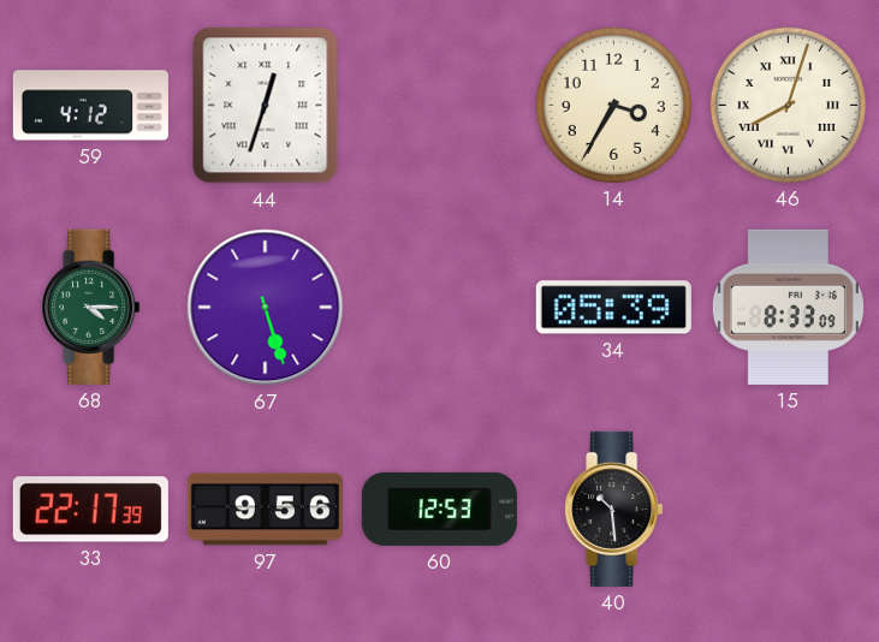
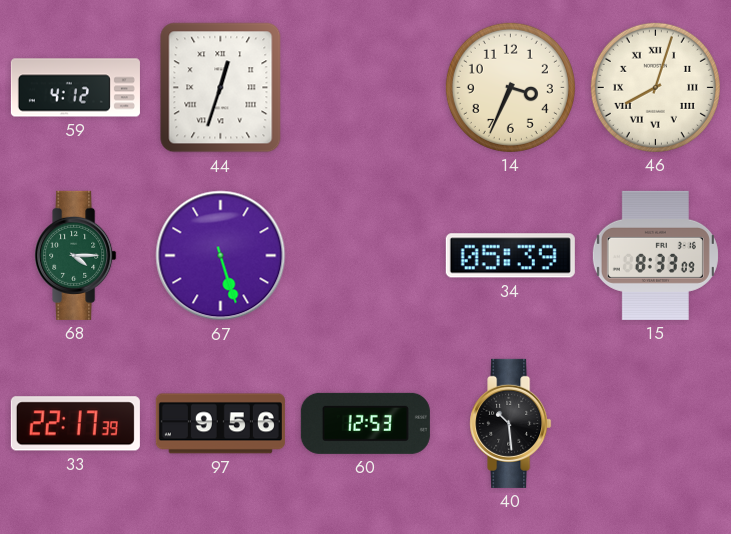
14: 3:35 -> 3:34 (510, 87)
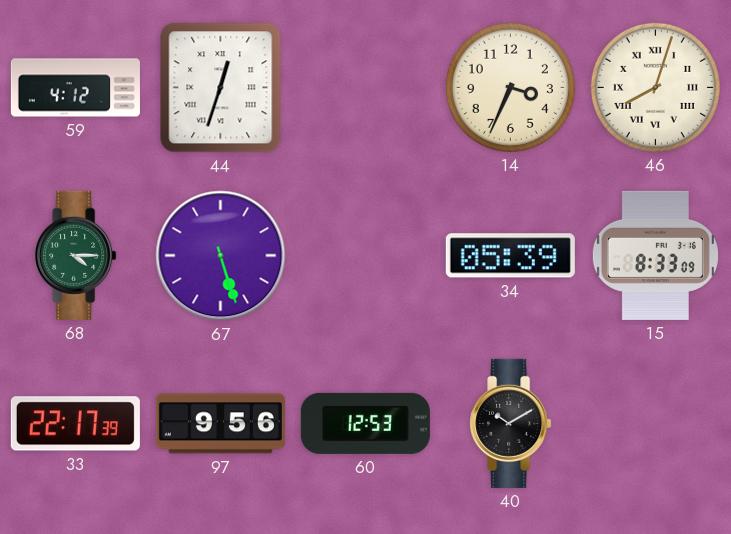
40: 10:29 -> 10:10 (511, 423)
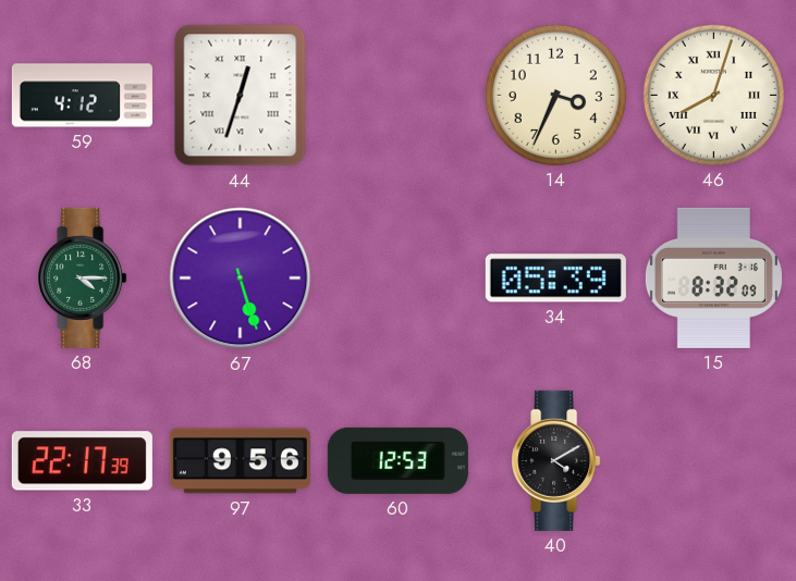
15: 8:33 -> 8:32 (713, 277)
40: 10:10 -> 4:10 (556, 460)
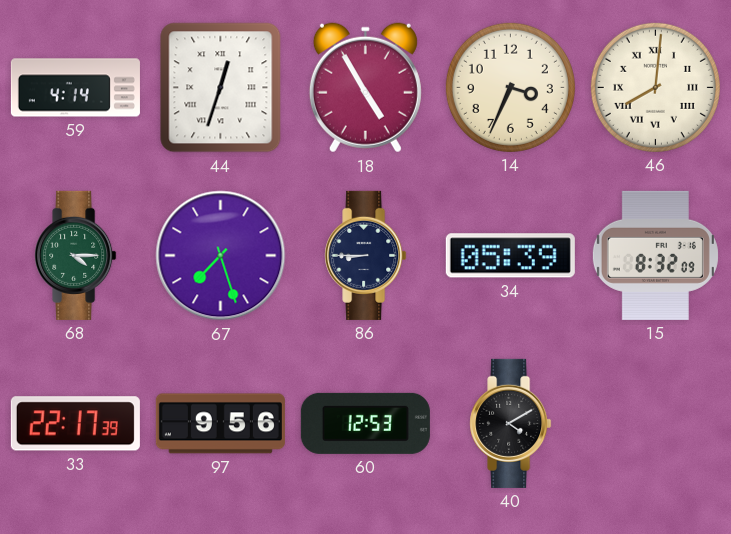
59: 4:12 -> 4:14 (75, 88)
18: none -> 4:55 (365, 88)
46: 8:03 -> 8:01 (655, 87)
67: 5:27 -> 7:27 (221, 256)
86: none -> 8:45 (366, 255)
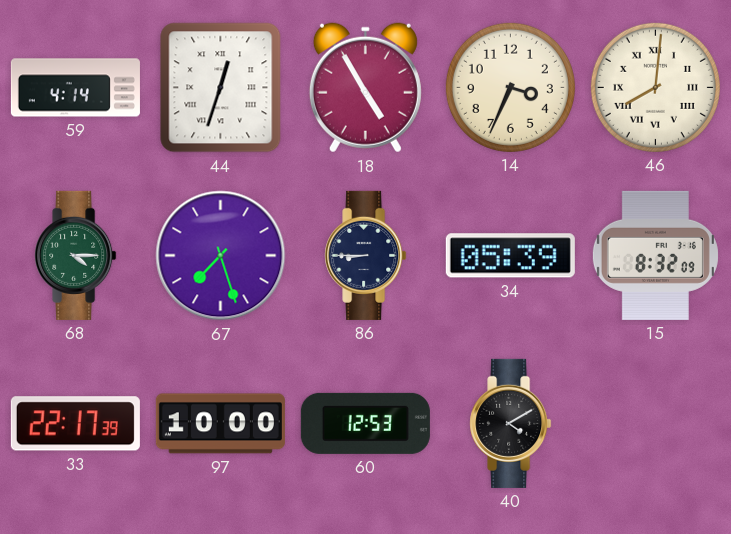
97: 9:56 -> 10:00 (220, 424)
